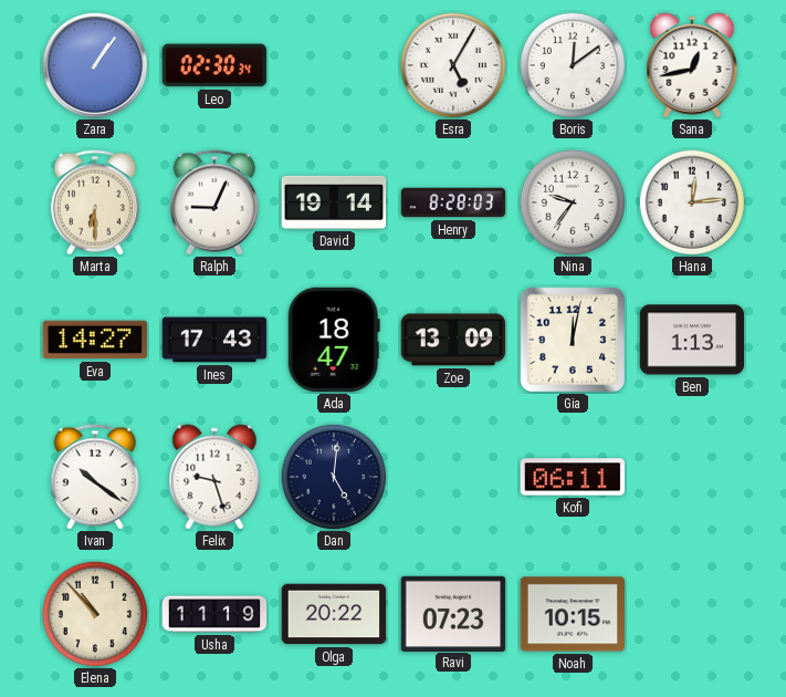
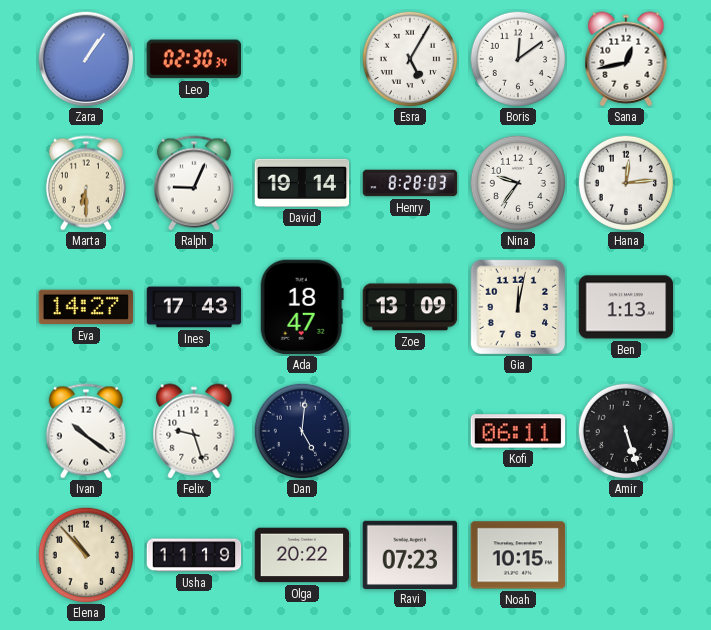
Amir: none -> 5:27 (625, 430)
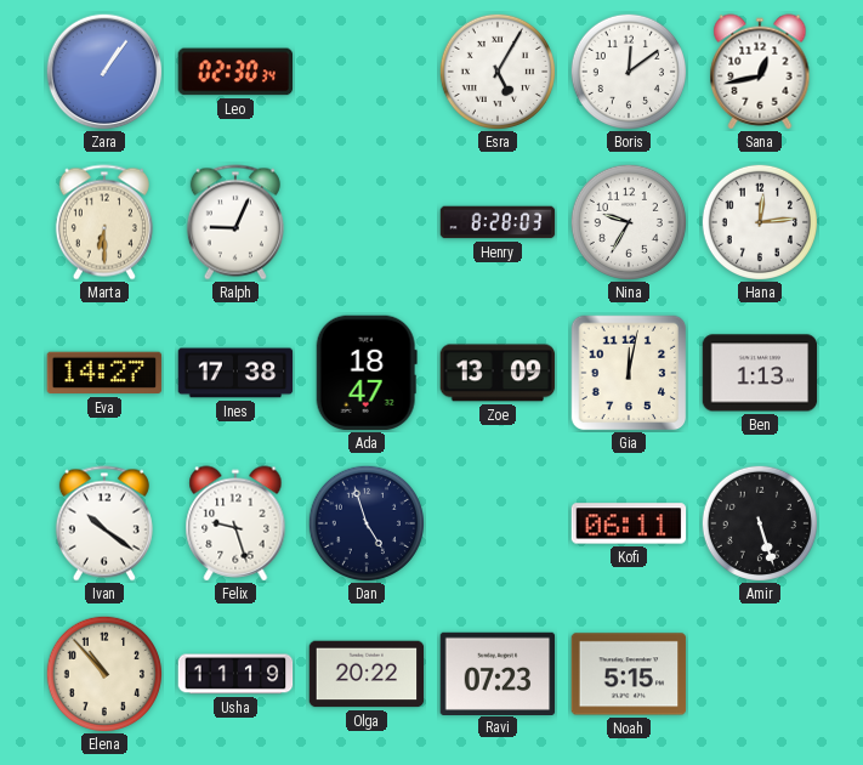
David: 19:14 -> none (302, 183)
Nina: 9:36 -> 9:35 (628, 221)
Ines: 17:43 -> 17:38 (235, 373)
Dan: 5:01 -> 4:57 (365, 522)
Noah: 10:15 -> 5:15 (629, 674)
